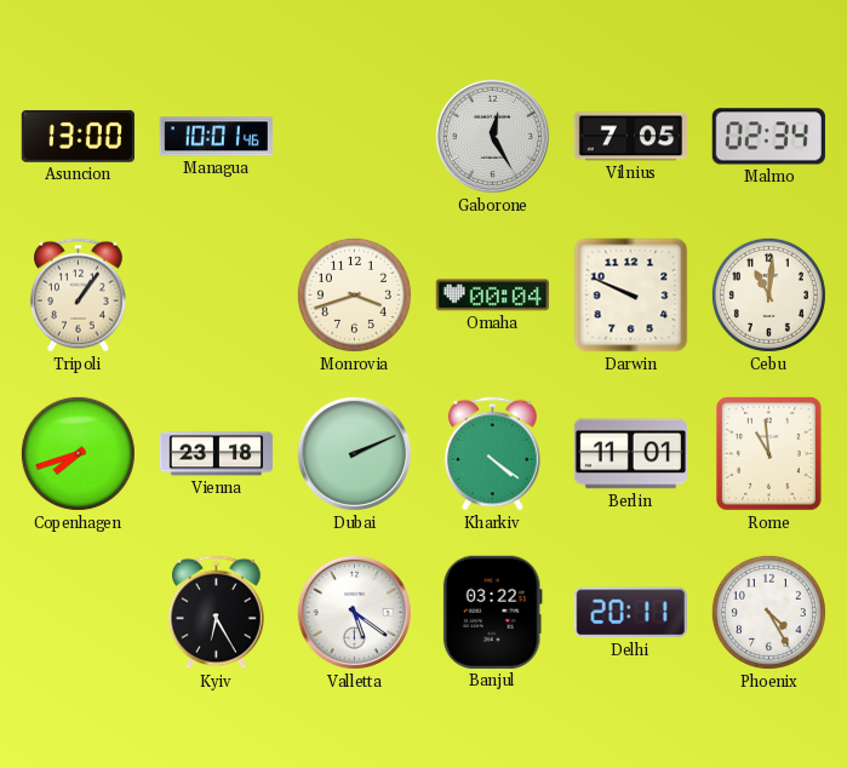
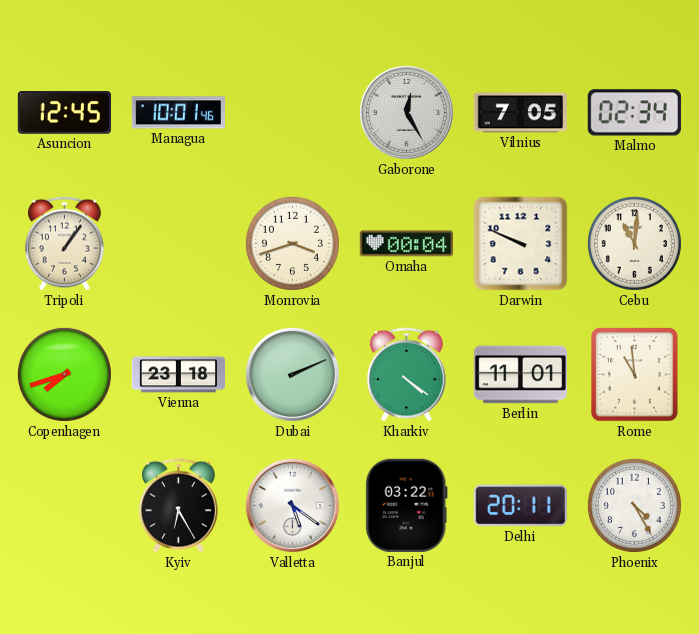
Asuncion: 13:00 -> 12:45 (64, 113)
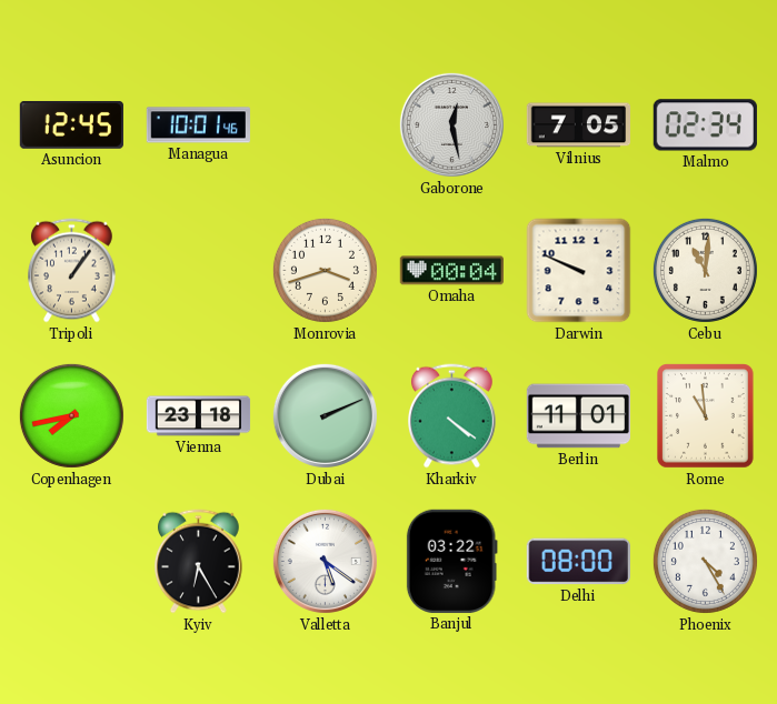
Gaborone: 12:25 -> 12:28 (451, 124)
Copenhagen: 7:42 -> 7:43 (71, 415)
Delhi: 20:11 -> 08:00 (578, 562)
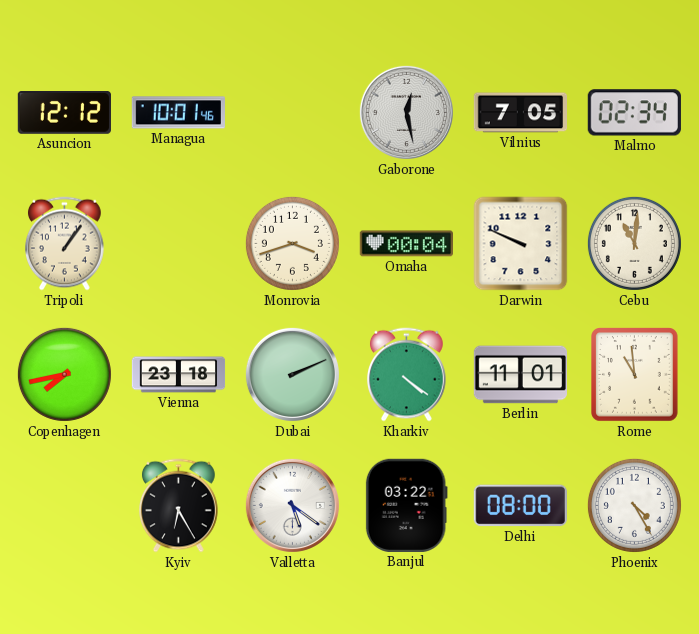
Asuncion: 12:45 -> 12:12 (64, 113)
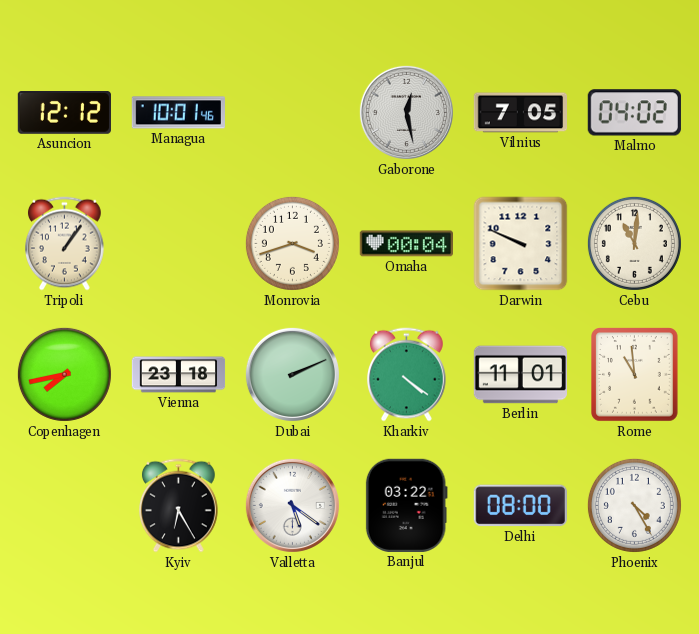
Malmo: 02:34 -> 04:02 (634, 113)
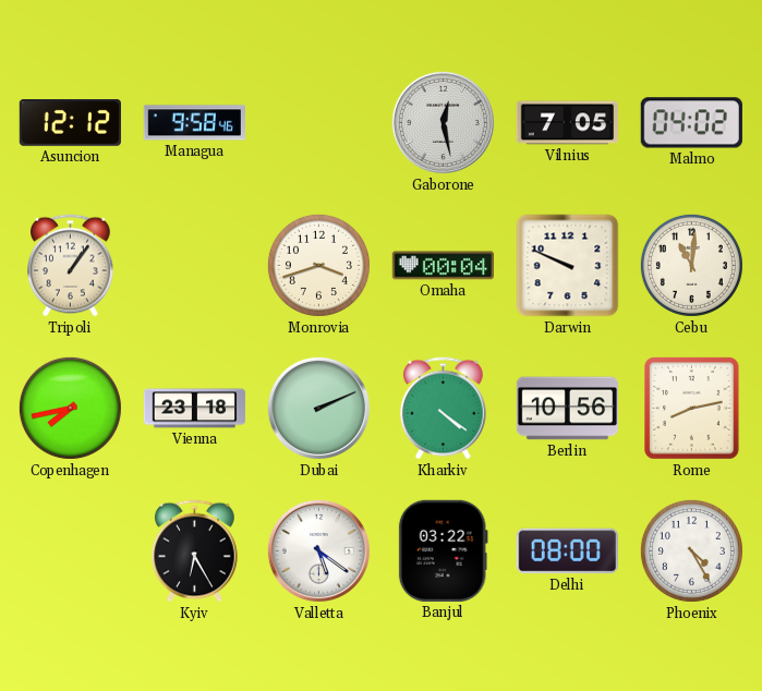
Managua: 10:01 -> 9:58 (194, 123)
Berlin: 11:01 -> 10:56 (567, 409)
Rome: 10:59 -> 8:13 (692, 409)
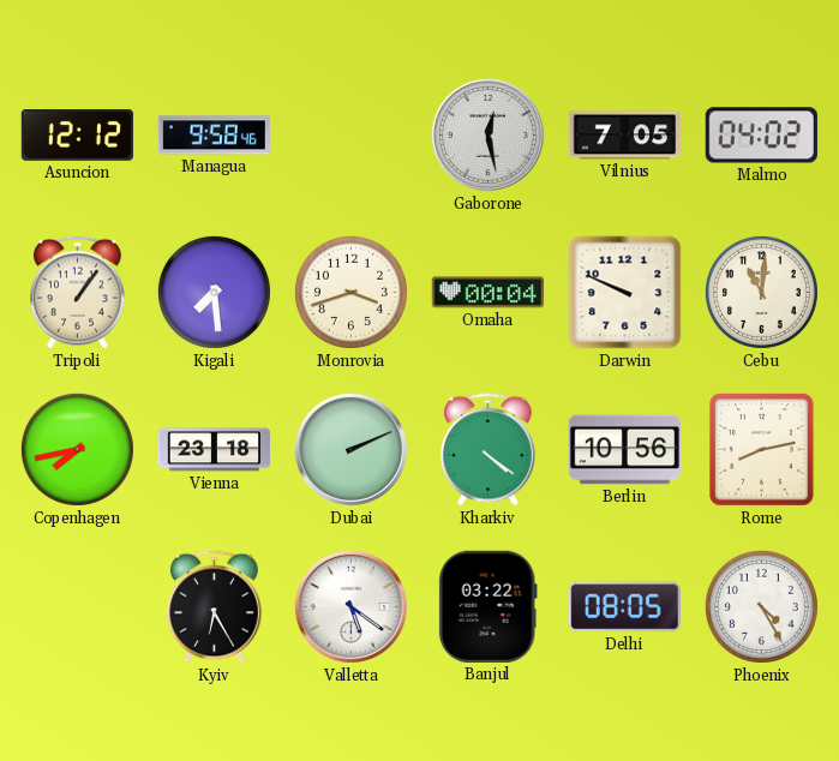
Kigali: none -> 7:29 (214, 292)
Delhi: 08:00 -> 08:05 (624, 607)
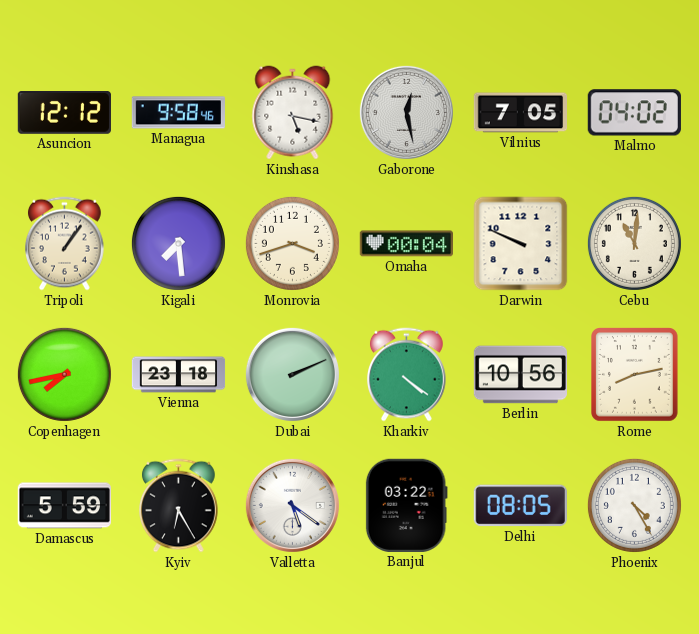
Kinshasa: none -> 5:17 (293, 113)
Damascus: none -> 5:59 (64, 506)
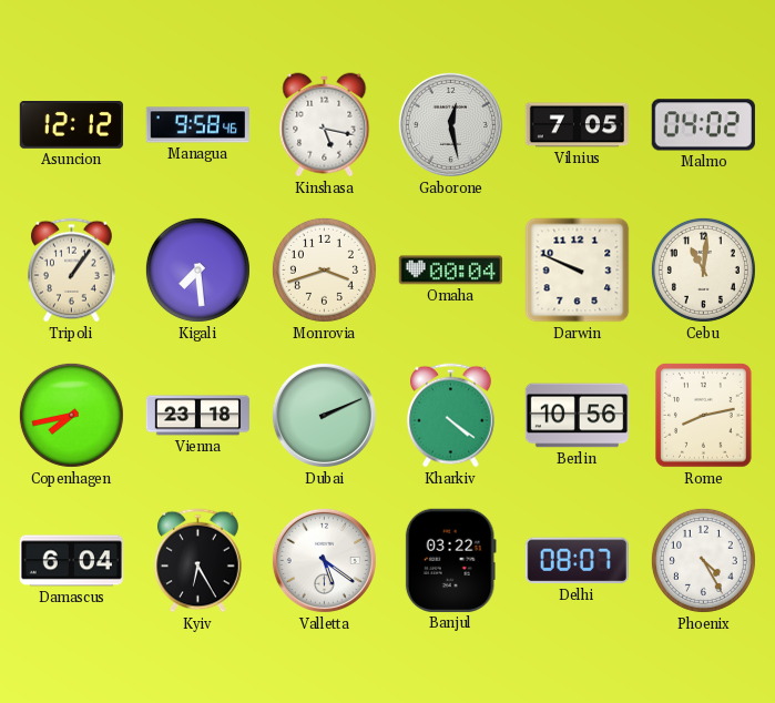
Damascus: 5:59 -> 6:04 (71, 561)
Delhi: 08:05 -> 08:07 (577, 561)
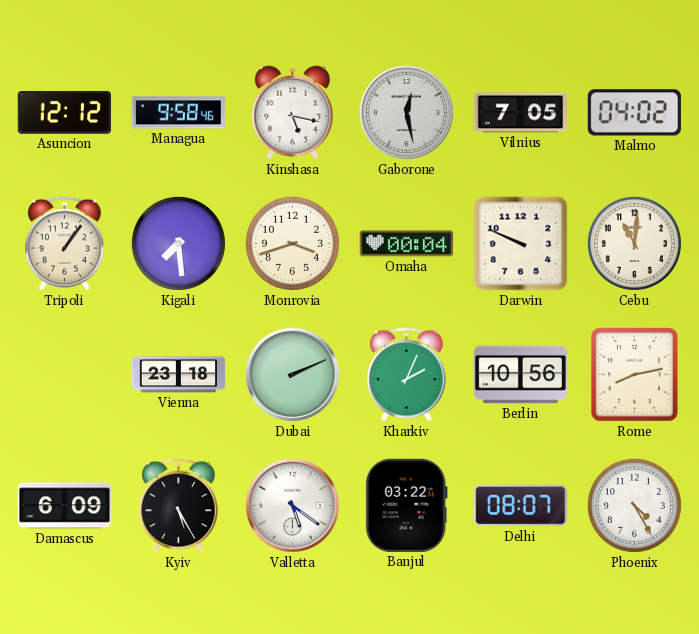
Copenhagen: 7:43 -> none (71, 415)
Kharkiv: 4:21 -> 2:04 (407, 375)
Damascus: 6:04 -> 6:09 (64, 506)
Kyiv: 6:25 -> 5:25 (179, 506)
